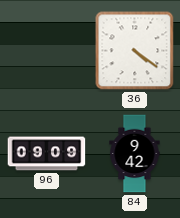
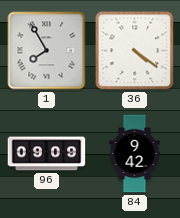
1: none -> 7:55 (47, 51)
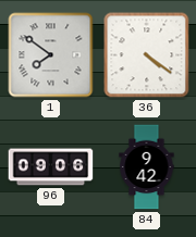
1: 7:55 -> 7:51 (51, 55)
96: 09:09 -> 09:06 (51, 167)
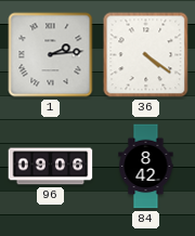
1: 7:51 -> 2:14 (51, 55)
84: 9:42 -> 8:42 (146, 167)
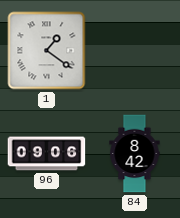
1: 2:14 -> 1:21 (47, 51)
36: 4:21 -> none (146, 55)
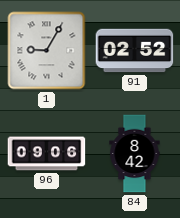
1: 1:21 -> 9:05 (47, 51)
91: none -> 02:52 (135, 51)
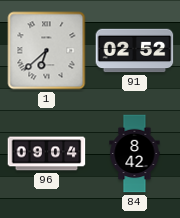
1: 9:05 -> 6:38 (47, 51)
96: 09:06 -> 09:04 (47, 154)
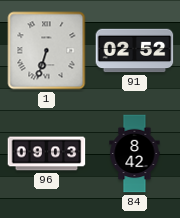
1: 6:38 -> 6:33 (47, 51)
96: 09:04 -> 09:03 (47, 154)
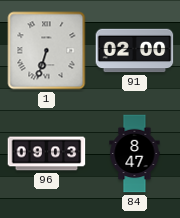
91: 02:52 -> 02:00 (135, 51)
84: 8:42 -> 8:47 (135, 154)
